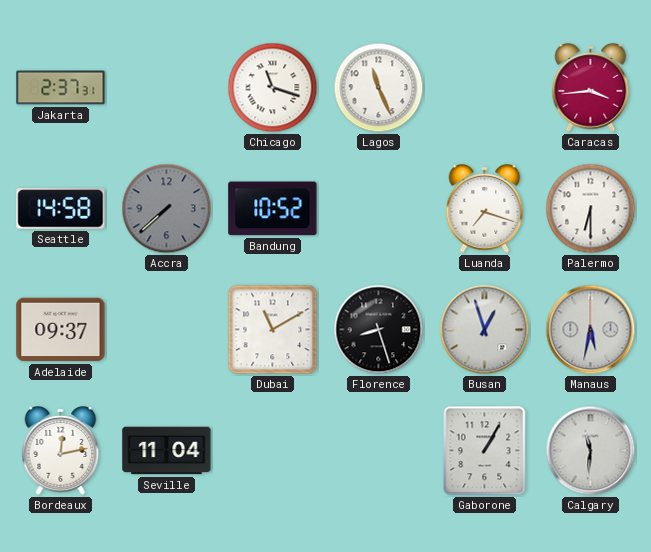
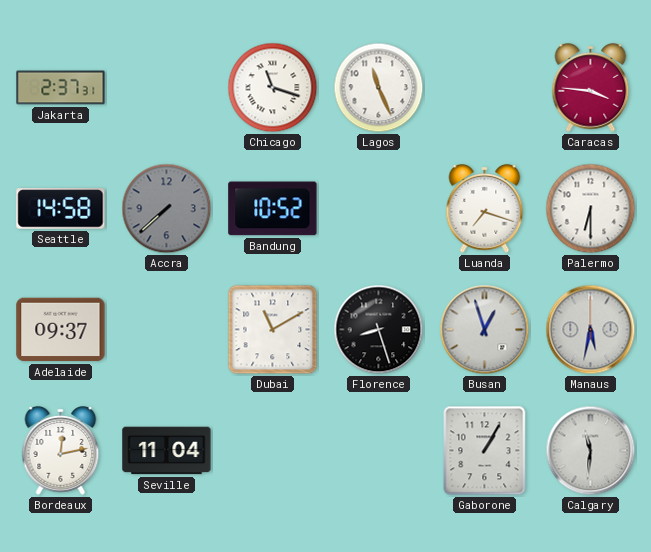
Caracas: 3:44 -> 3:46 (591, 88)
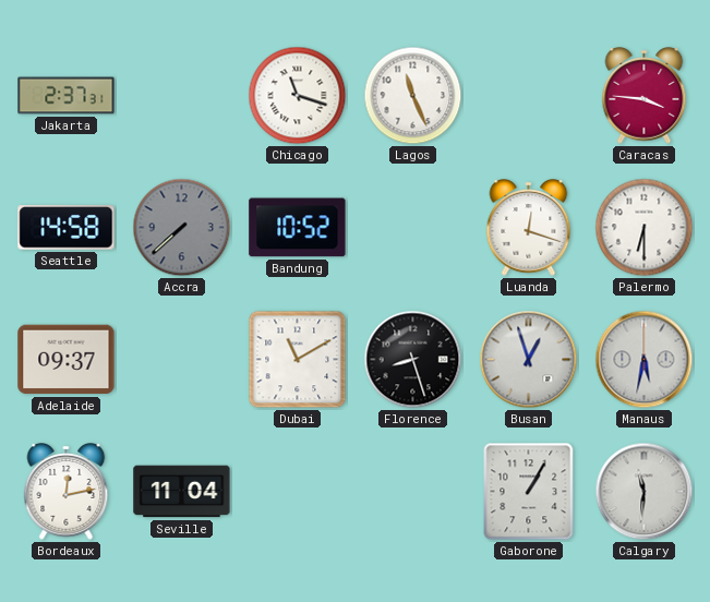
Luanda: 7:18 -> 12:18 (529, 228)
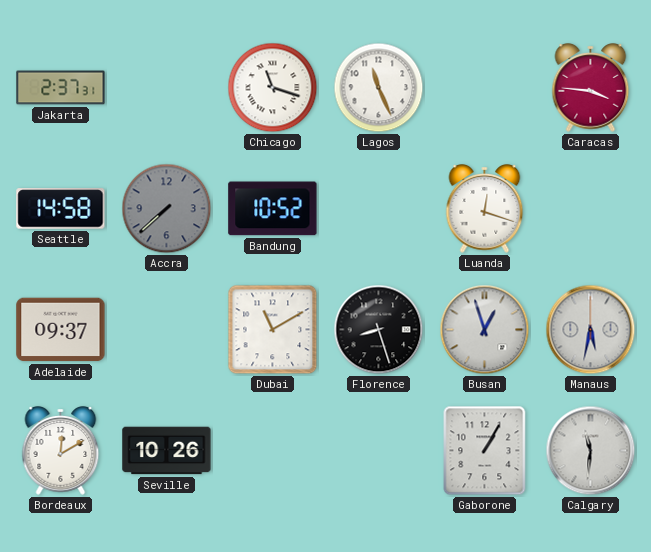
Palermo: 6:30 -> none (645, 228)
Bordeaux: 12:13 -> 12:10 (61, 451)
Seville: 11:04 -> 10:26 (167, 451)
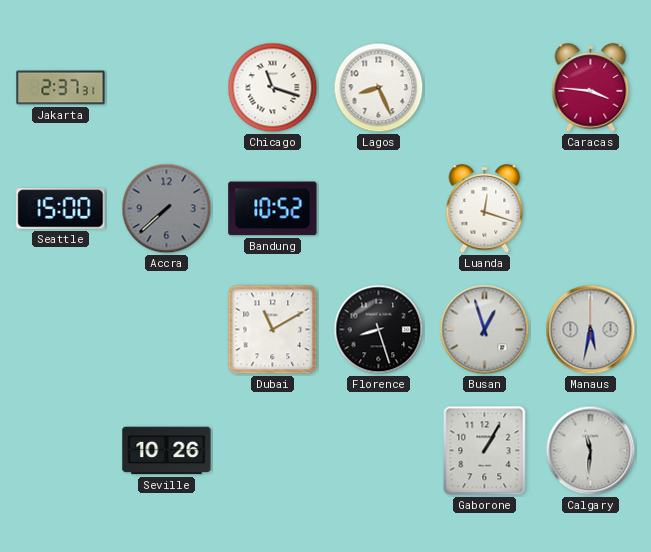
Lagos: 11:26 -> 8:26 (379, 88)
Seattle: 14:58 -> 15:00 (61, 209)
Adelaide: 09:37 -> none (61, 330)
Bordeaux: 12:10 -> none (61, 451)
